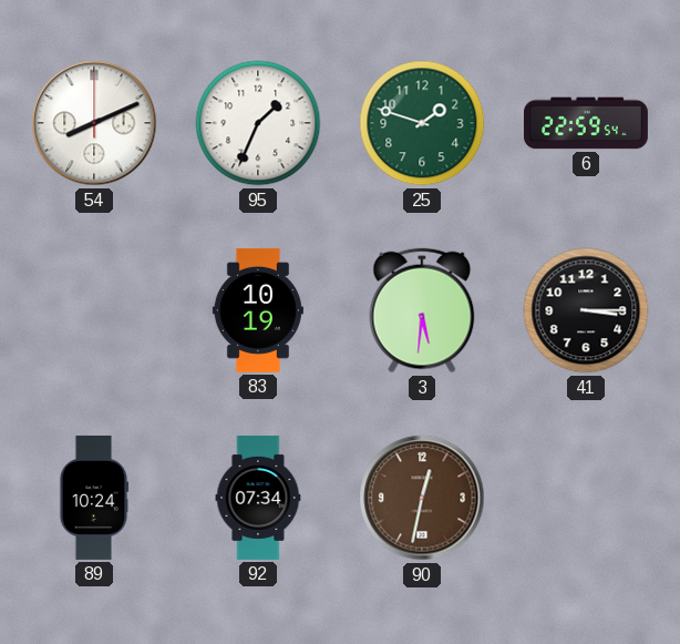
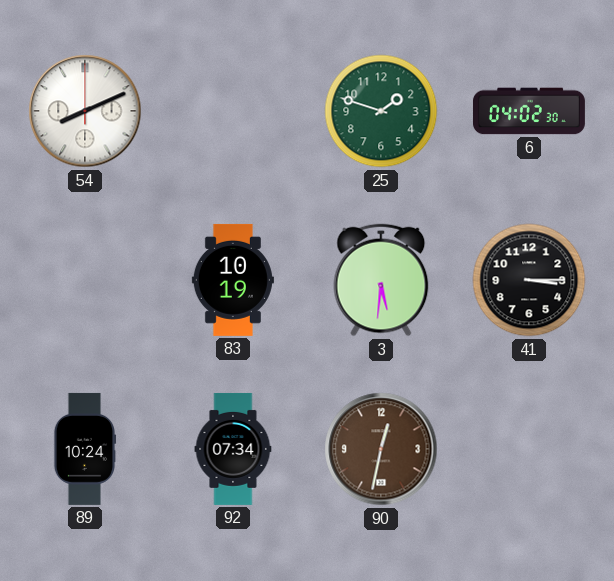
95: 1:34 -> none (258, 123)
6: 22:59 -> 04:02 (529, 111)
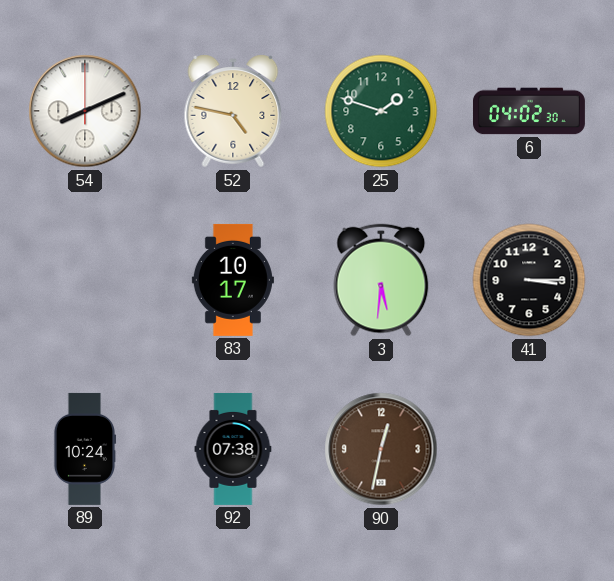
52: none -> 4:47 (233, 111)
83: 10:19 -> 10:17 (233, 280)
92: 07:34 -> 07:38 (233, 449)
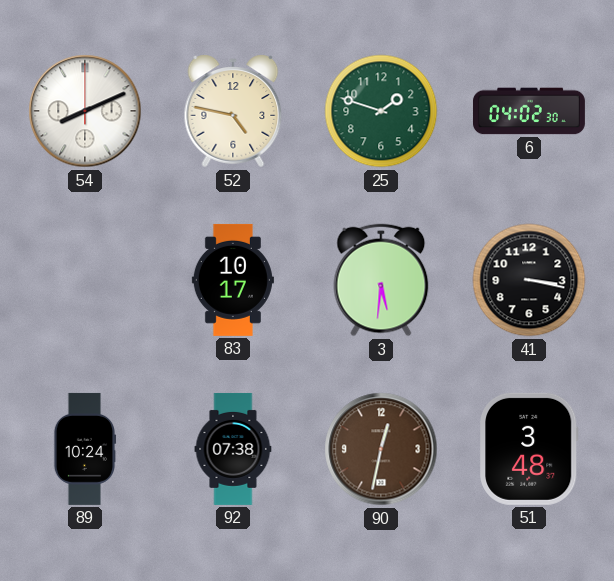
41: 3:15 -> 3:17 (529, 280)
51: none -> 3:48 (530, 449)
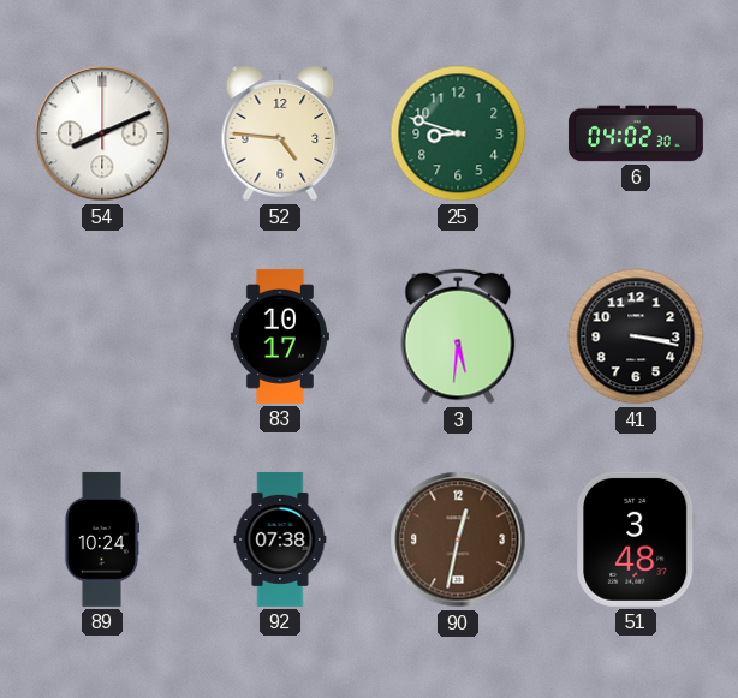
52: 4:47 -> 4:46 (280, 133)
25: 1:48 -> 8:48 (458, 133)
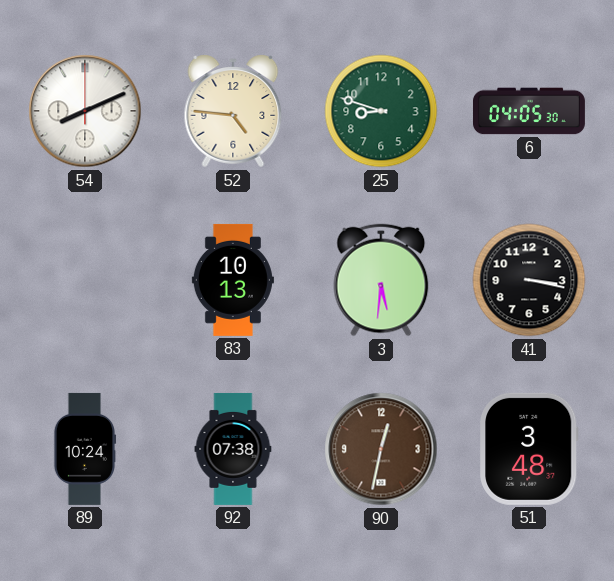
6: 04:02 -> 04:05 (529, 111)
83: 10:17 -> 10:13 (233, 280)
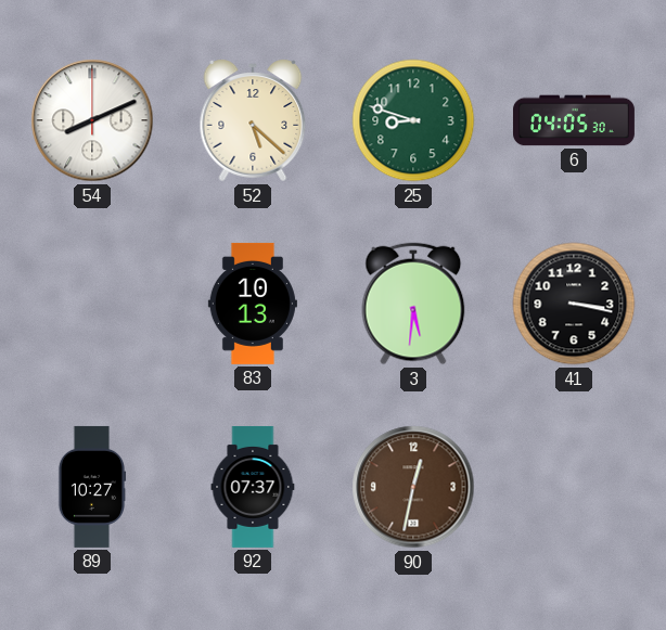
52: 4:46 -> 5:22 (253, 120)
89: 10:24 -> 10:27 (92, 487)
92: 07:38 -> 07:37 (253, 487)
51: 3:48 -> none (530, 449)
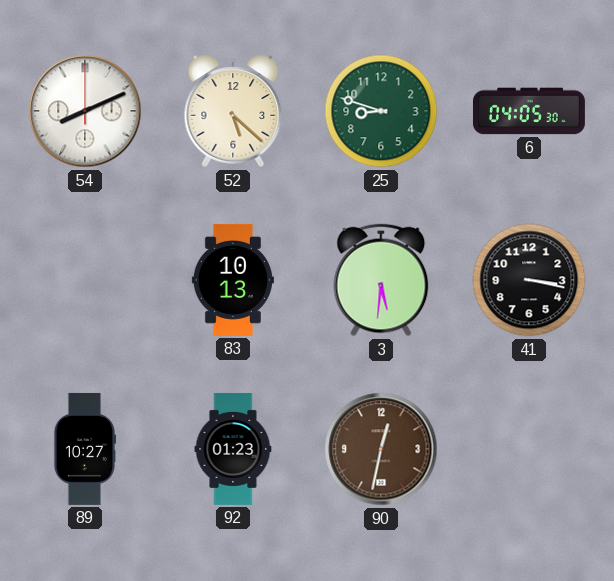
92: 07:37 -> 01:23 (233, 449)
